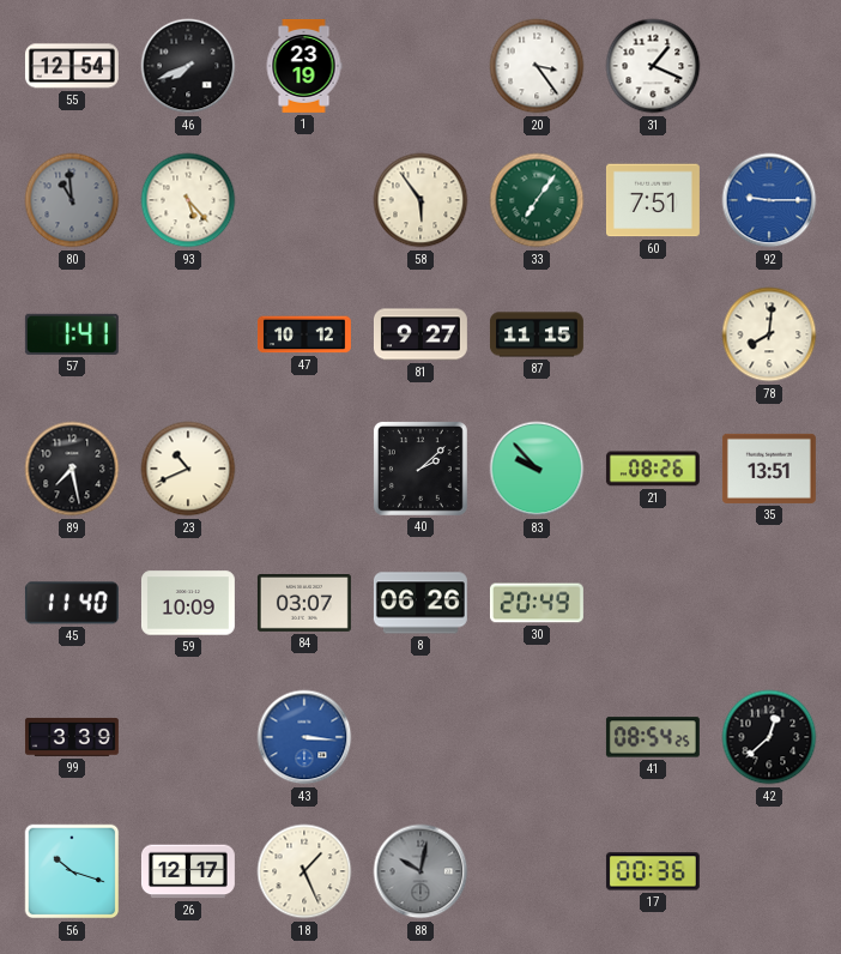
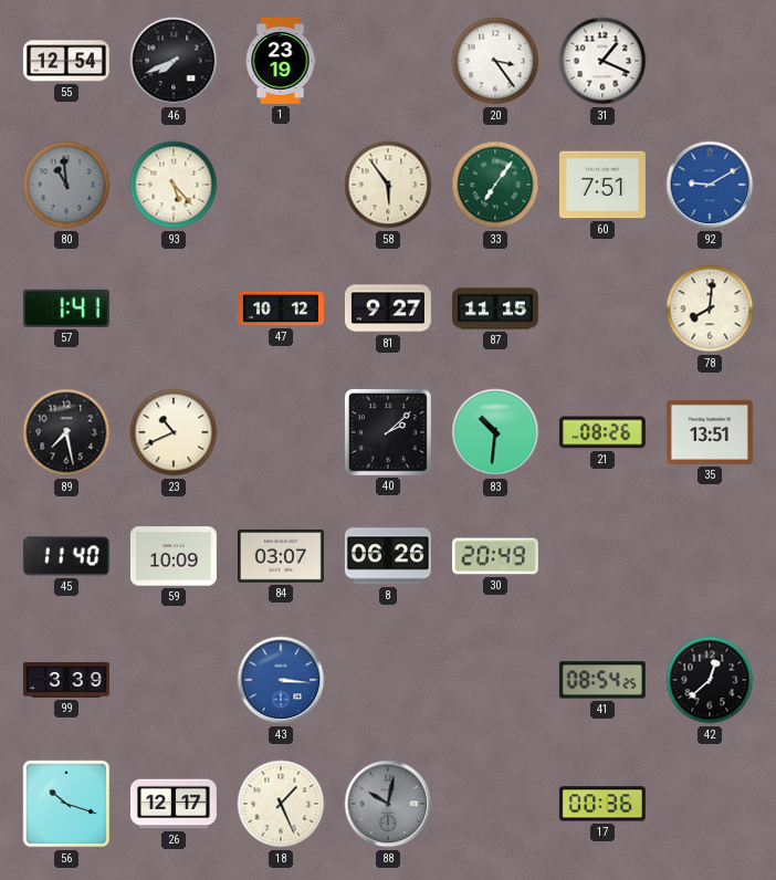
92: 9:15 -> 9:10 (710, 185)
83: 9:53 -> 10:31 (495, 432)
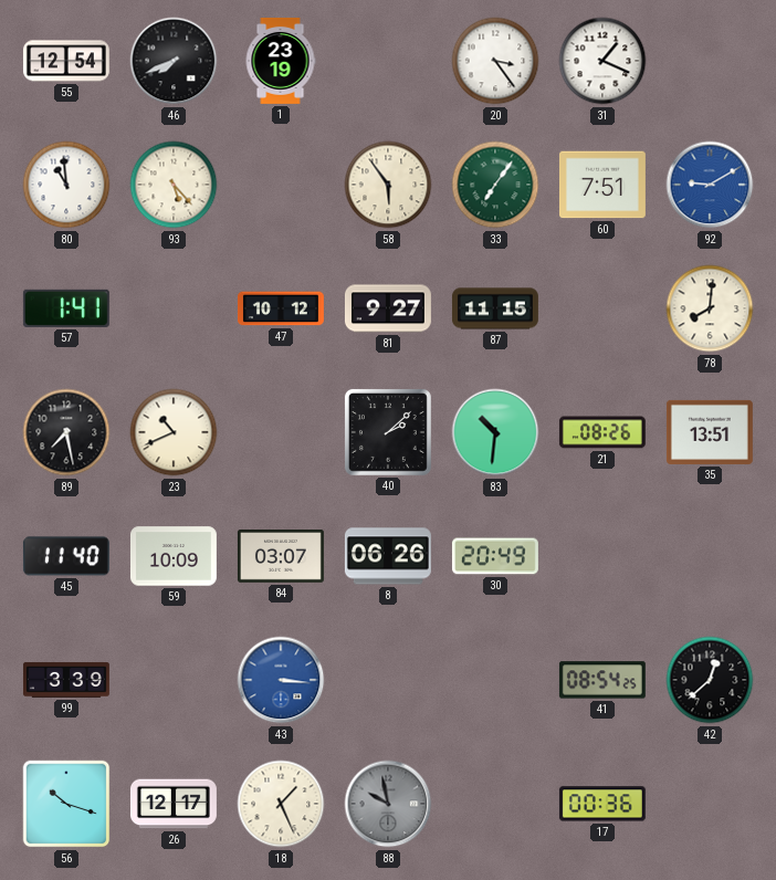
80 dial: grey -> white (66, 185)
88: 10:02 -> 9:58 (388, 804)
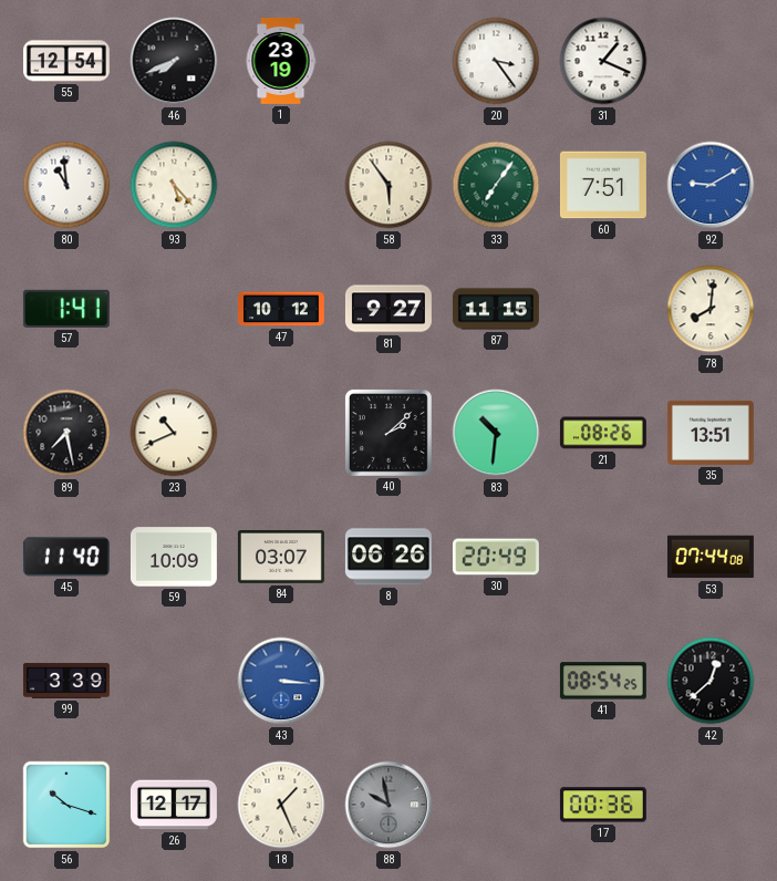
53: none -> 07:44 (711, 557)
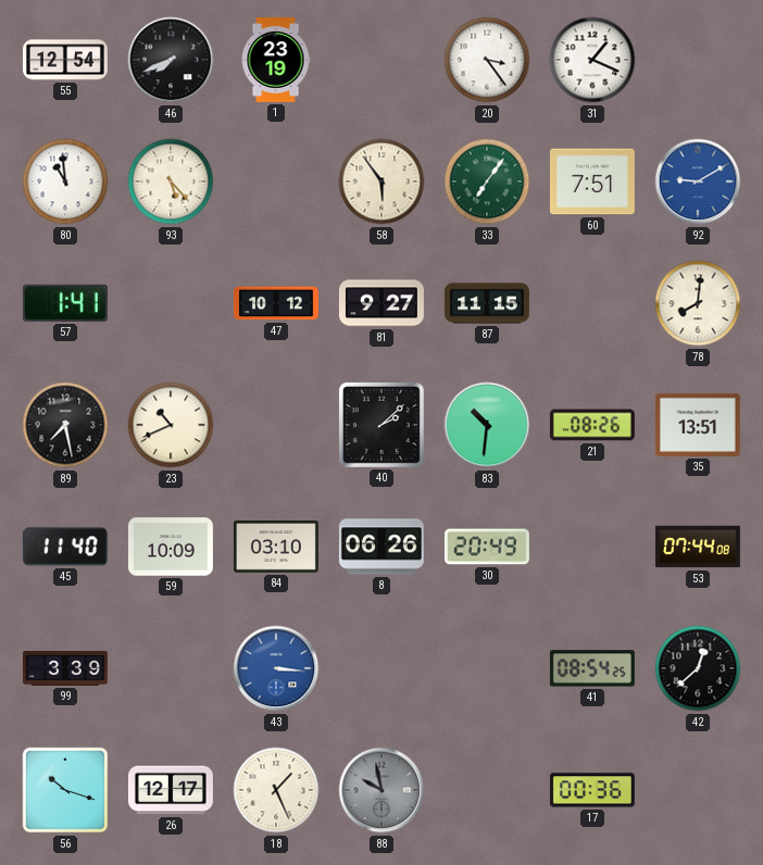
84: 03:07 -> 03:10 (276, 548)
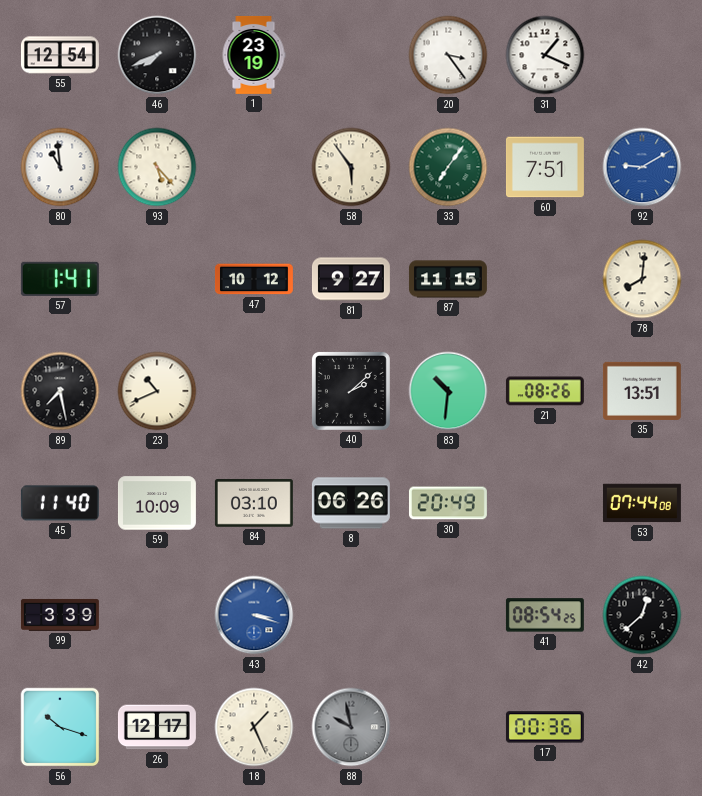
43: 3:16 -> 3:18 (254, 615)
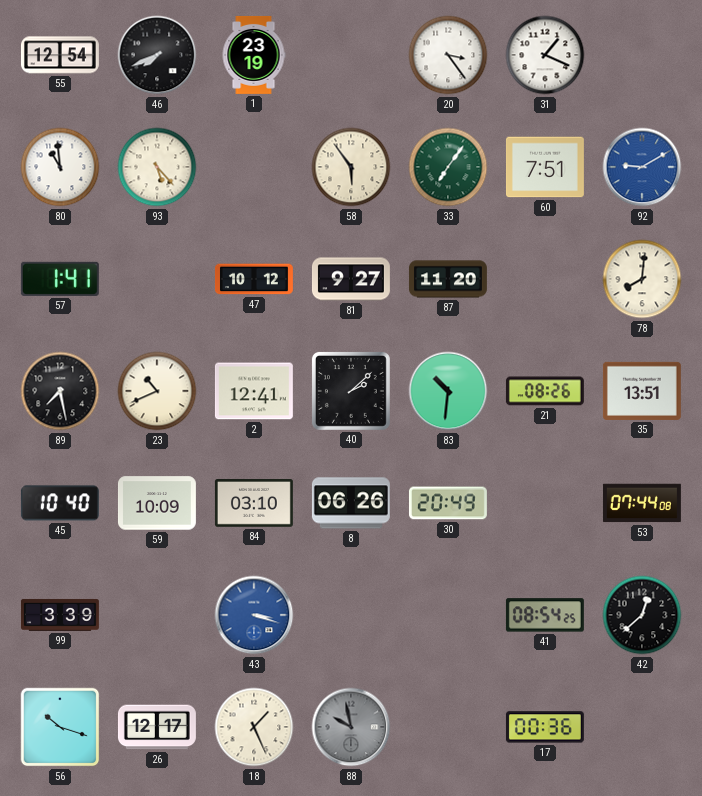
87: 11:15 -> 11:20 (448, 279)
2: none -> 12:41 (254, 391)
45: 11:40 -> 10:40 (60, 503)
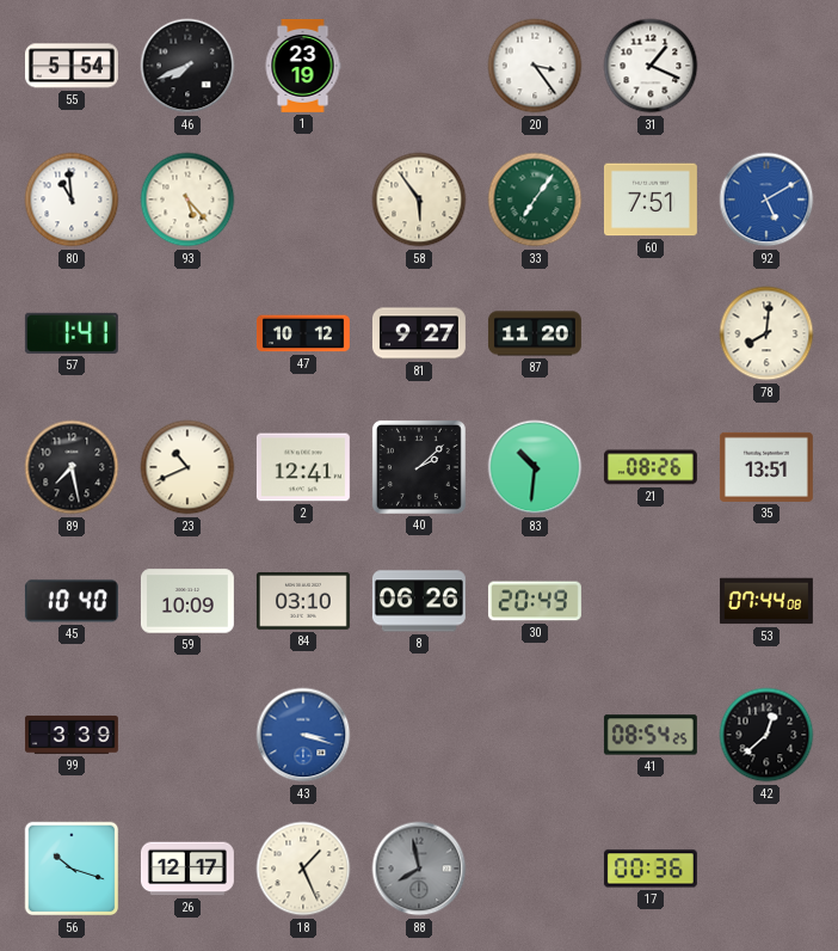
55: 12:54 -> 5:54 (72, 66)
92: 9:10 -> 5:10 (766, 200)
88: 9:58 -> 7:58 (419, 869)
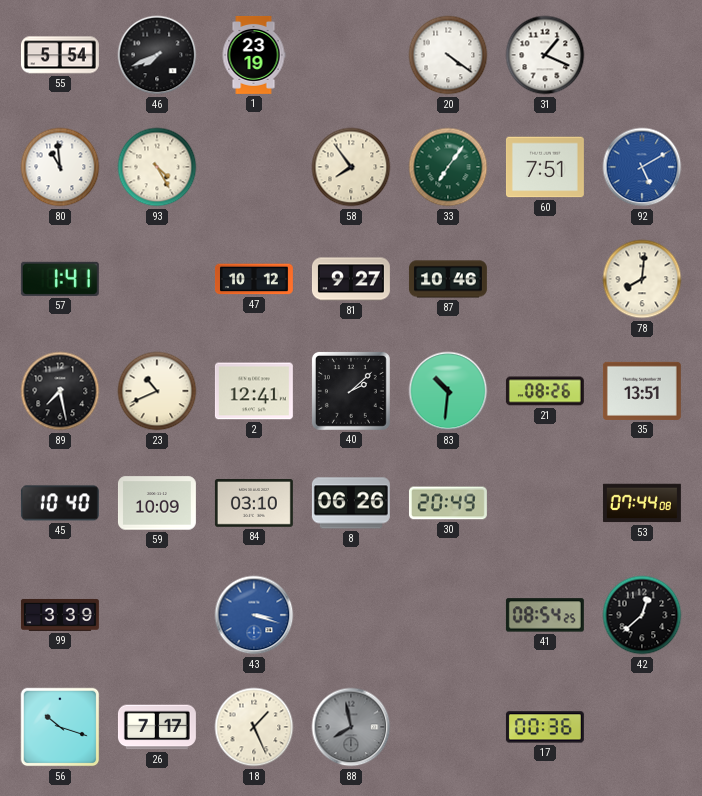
20: 3:24 -> 4:21 (448, 55)
93: 5:23 -> 4:25 (157, 167)
58: 5:54 -> 7:54 (351, 167)
87: 11:20 -> 10:46 (448, 279)
26: 12:17 -> 7:17 (157, 727)
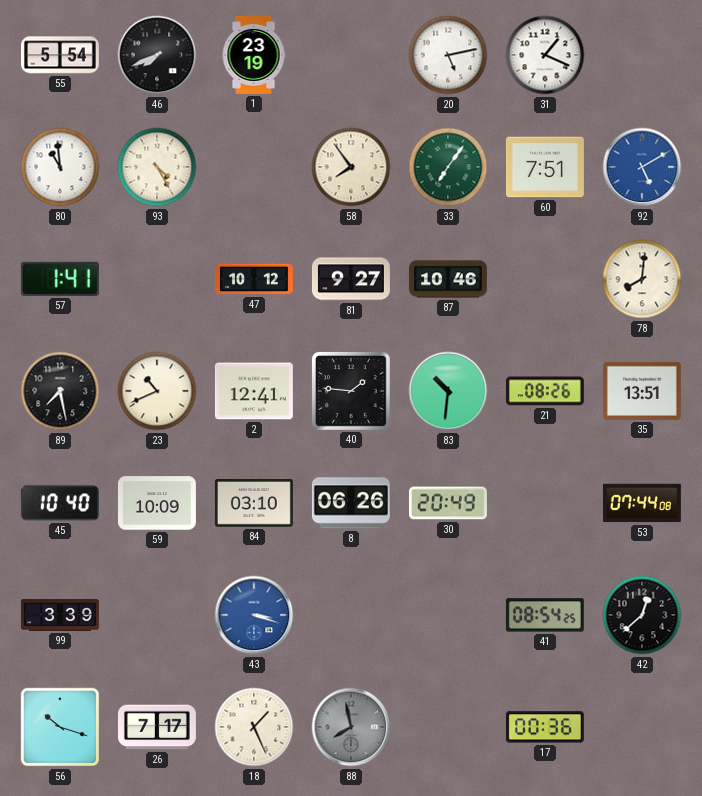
20: 4:21 -> 5:13 (448, 55)
40: 2:08 -> 1:46 (351, 391)
